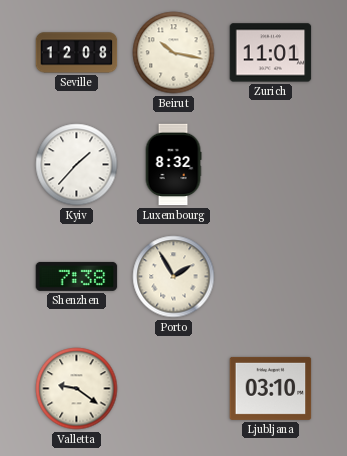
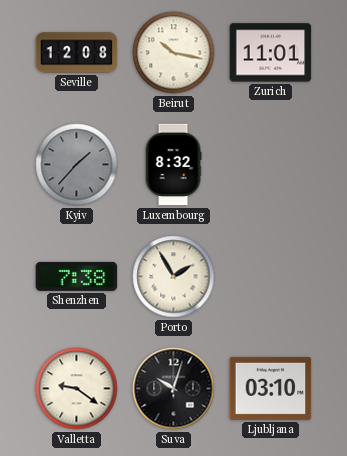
Kyiv dial: white -> grey (77, 165)
Suva: none -> 10:03 (174, 389)
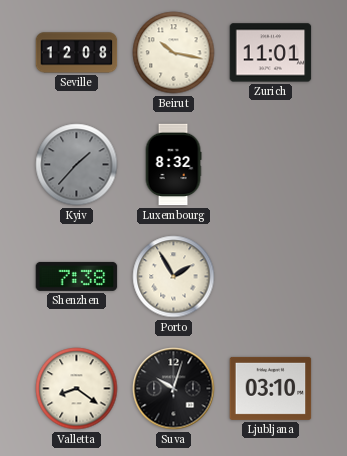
Valletta: 9:21 -> 8:21 (77, 389)
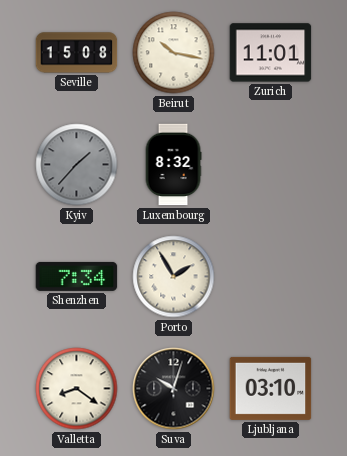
Seville: 12:08 -> 15:08 (77, 53)
Shenzhen: 7:38 -> 7:34 (77, 276)
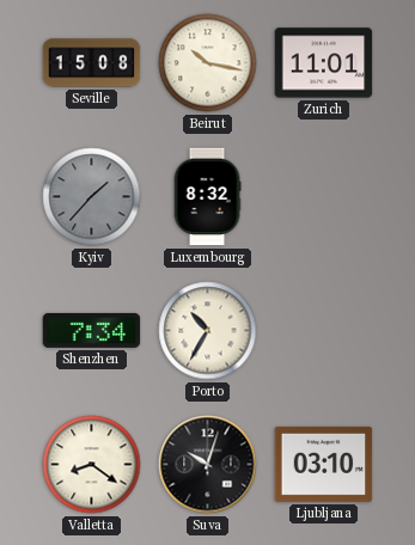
Porto: 1:55 -> 10:35 (208, 331)
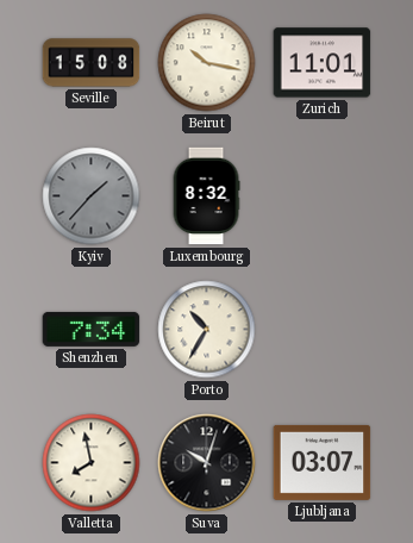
Valletta: 8:21 -> 7:58 (92, 463)
Ljubljana: 03:10 -> 03:07 (323, 462)
